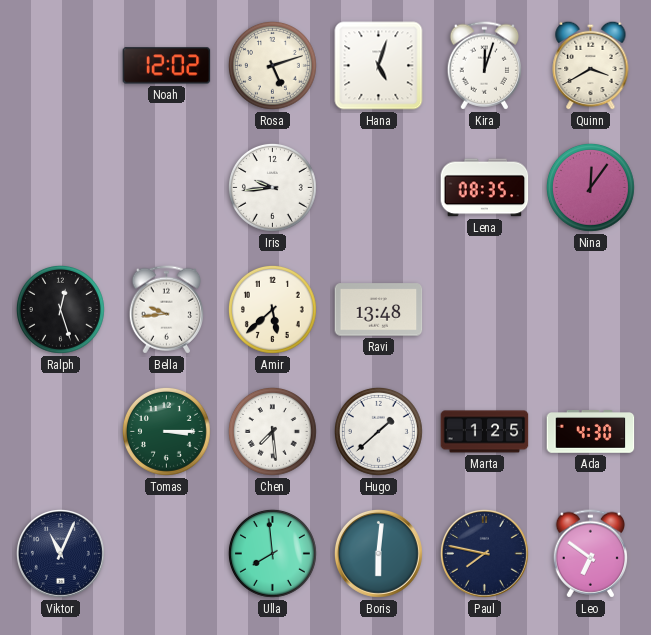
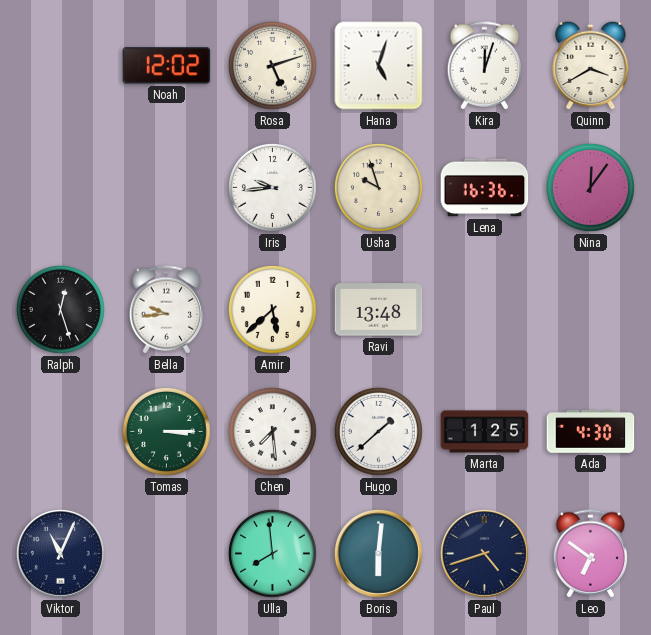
Usha: none -> 9:57 (378, 187)
Lena: 08:35 -> 16:36 (485, 188)
Paul: 7:47 -> 4:42 (485, 554)
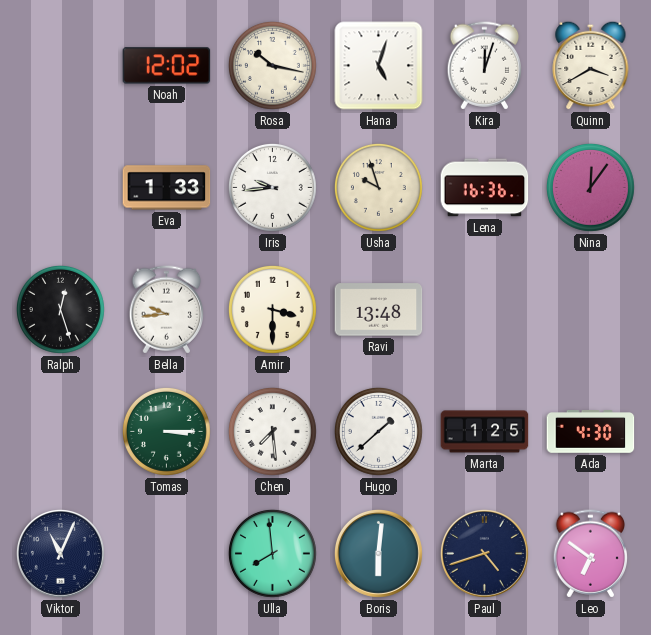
Rosa: 5:12 -> 10:17 (272, 65)
Eva: none -> 1:33 (167, 188)
Amir: 5:38 -> 3:30 (272, 309)
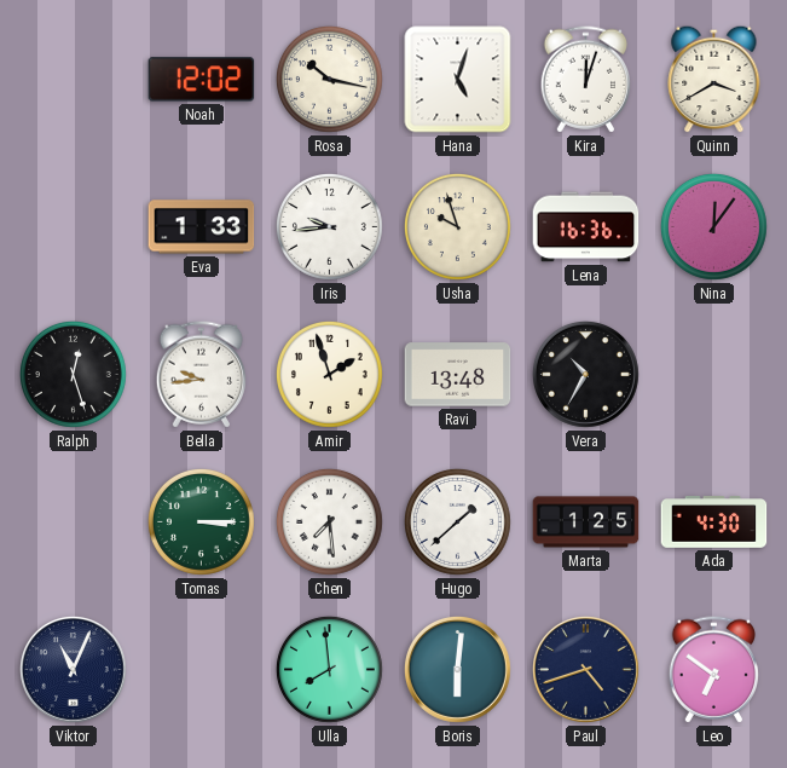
Amir: 3:30 -> 1:57 (329, 374)
Vera: none -> 10:35 (586, 375)
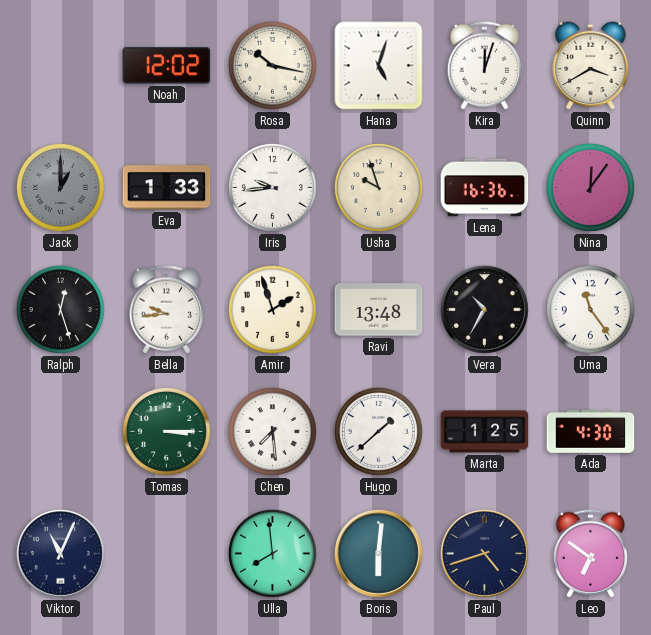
Jack: none -> 1:00 (60, 187)
Uma: none -> 11:24 (590, 309)
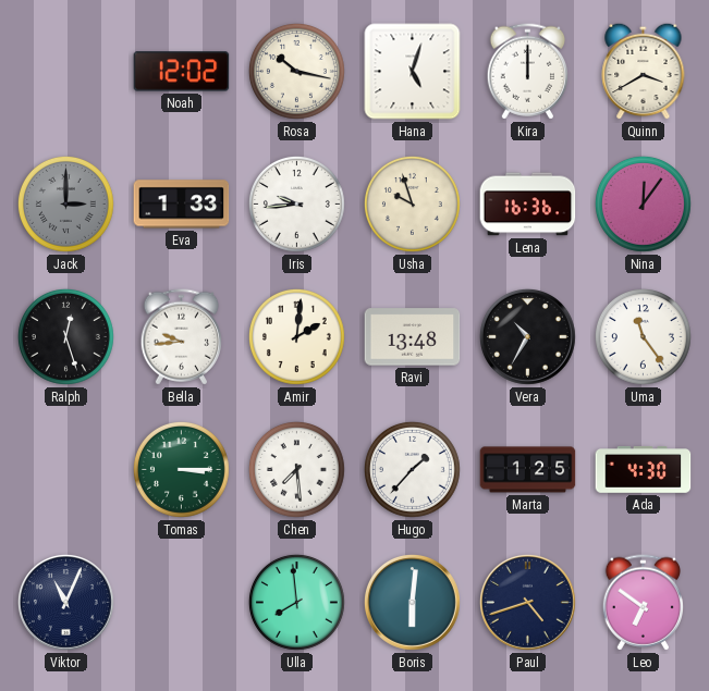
Kira: 12:03 -> 12:00 (527, 72)
Jack: 1:00 -> 3:00 (65, 203)
Amir: 1:57 -> 2:01 (296, 336)
Hugo: 1:38 -> 1:37 (412, 469)
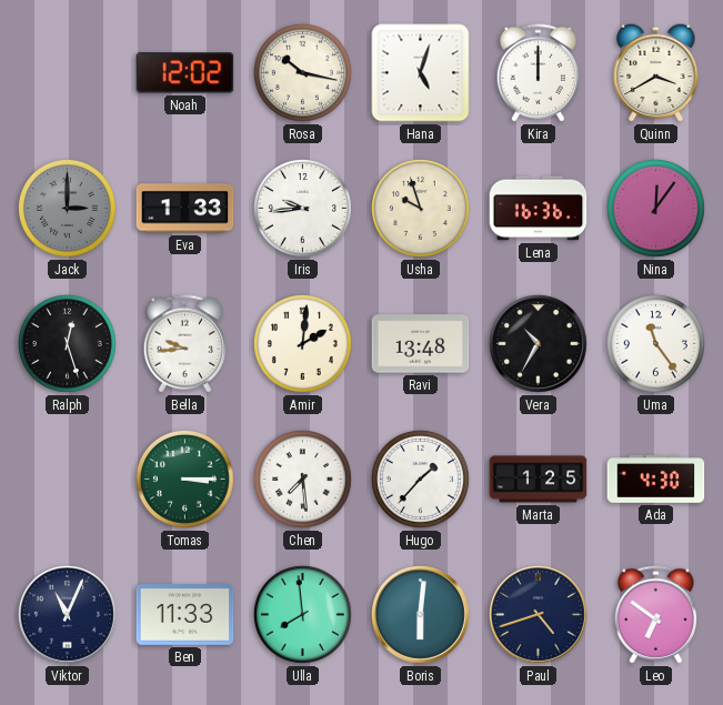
Ben: none -> 11:33 (185, 615)
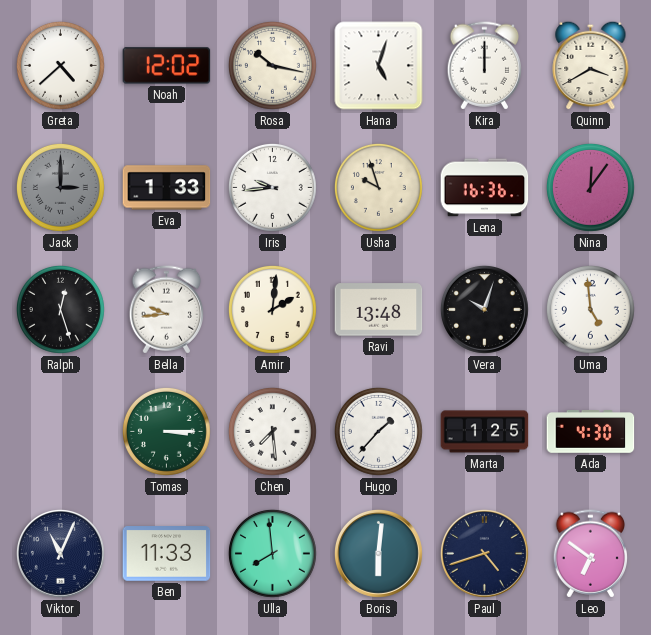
Greta: none -> 4:38 (60, 65)
Vera: 10:35 -> 10:03 (485, 310)
Uma: 11:24 -> 4:59 (590, 309)
